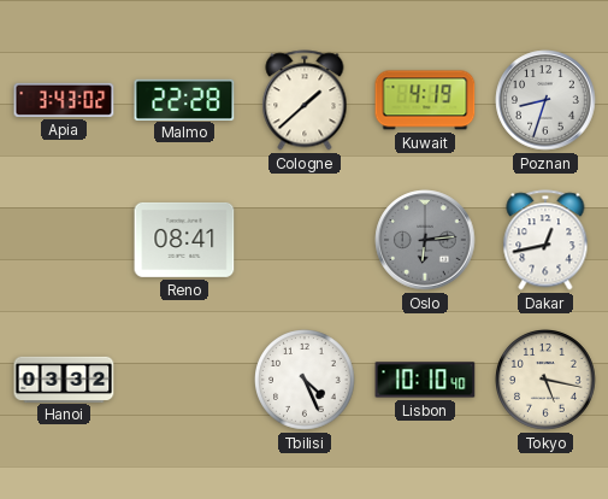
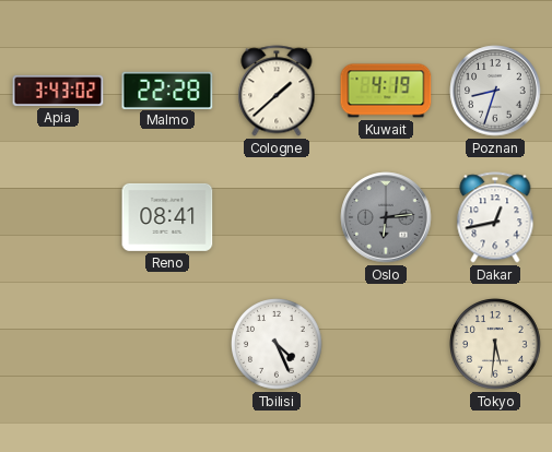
Hanoi: 03:32 -> none (64, 378)
Lisbon: 10:10 -> none (425, 380)
Tokyo: 5:17 -> 5:31 (496, 345)
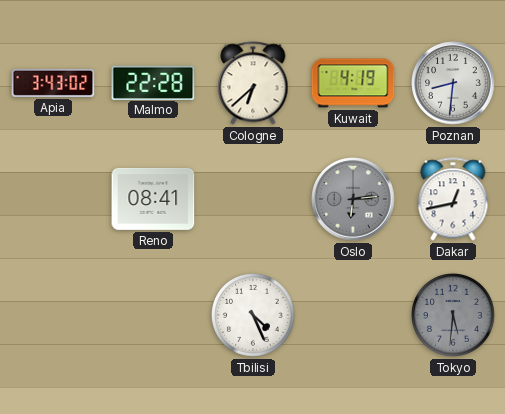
Cologne: 1:38 -> 6:38 (253, 83)
Poznan: 8:33 -> 8:31 (453, 83)
Tokyo dial: cream -> grey (454, 316)
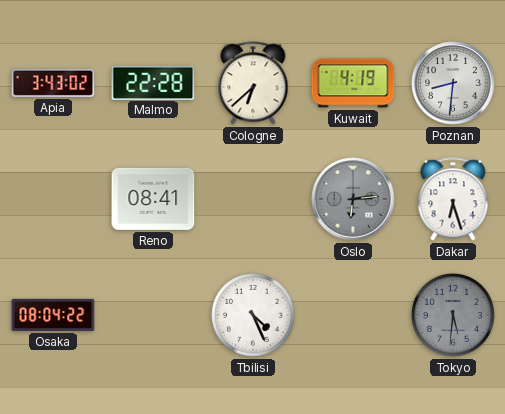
Dakar: 12:43 -> 6:27 (453, 199)
Osaka: none -> 08:04 (53, 315)
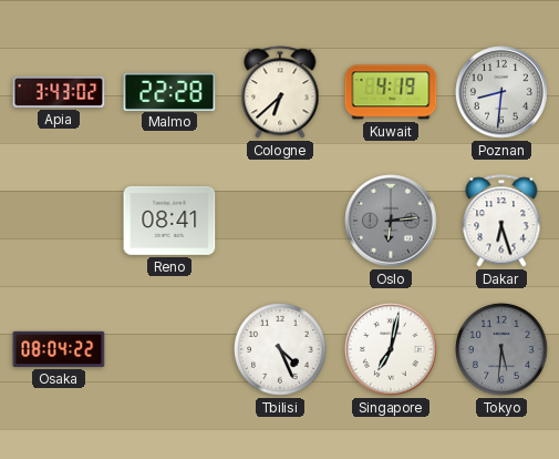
Singapore: none -> 7:02 (391, 349)
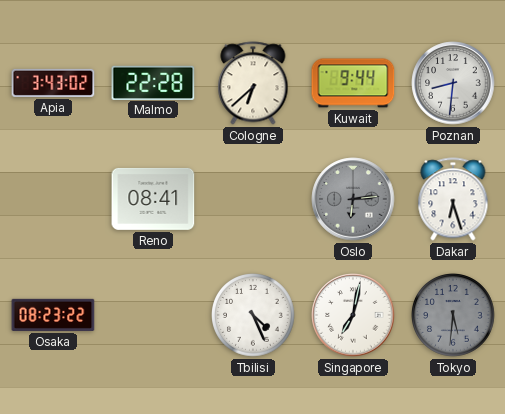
Kuwait: 4:19 -> 9:44 (353, 83)
Osaka: 08:04 -> 08:23 (53, 315)
